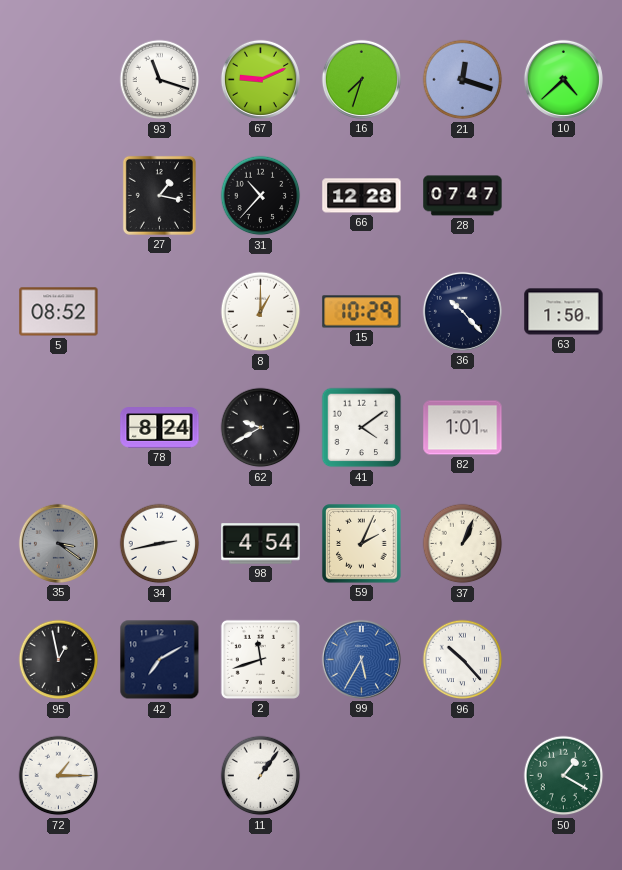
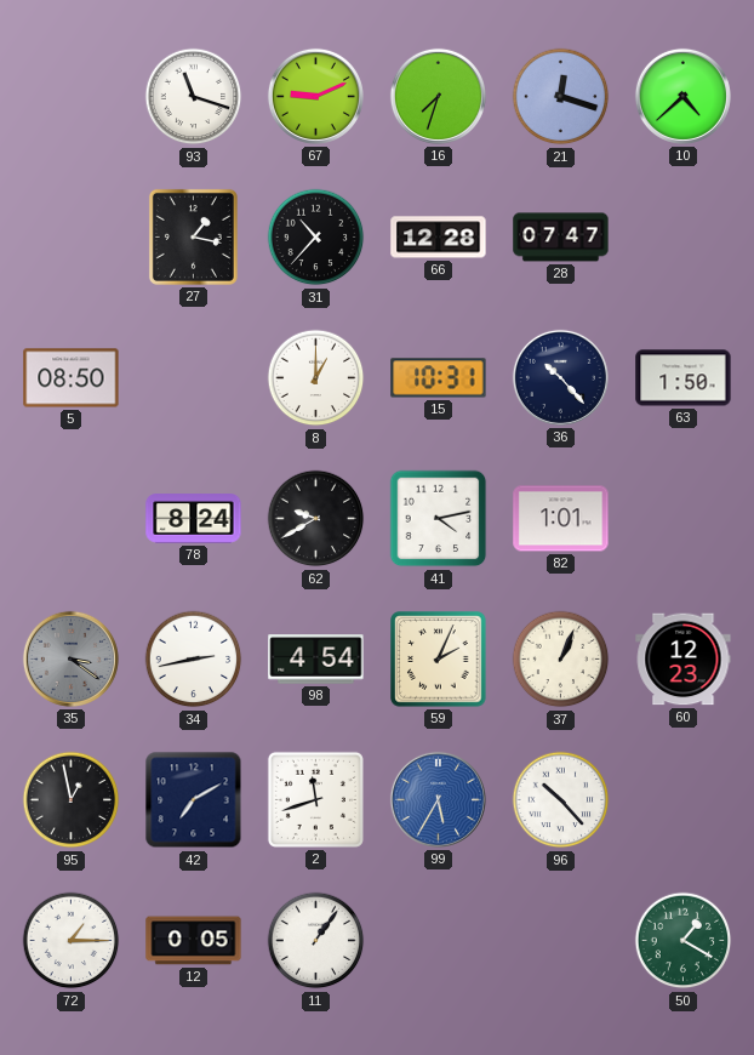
5: 08:52 -> 08:50 (72, 378)
15: 10:29 -> 10:31 (439, 378)
41: 4:09 -> 4:13 (439, 519)
60: none -> 12:23 (684, 660)
12: none -> 0:05 (194, 941)
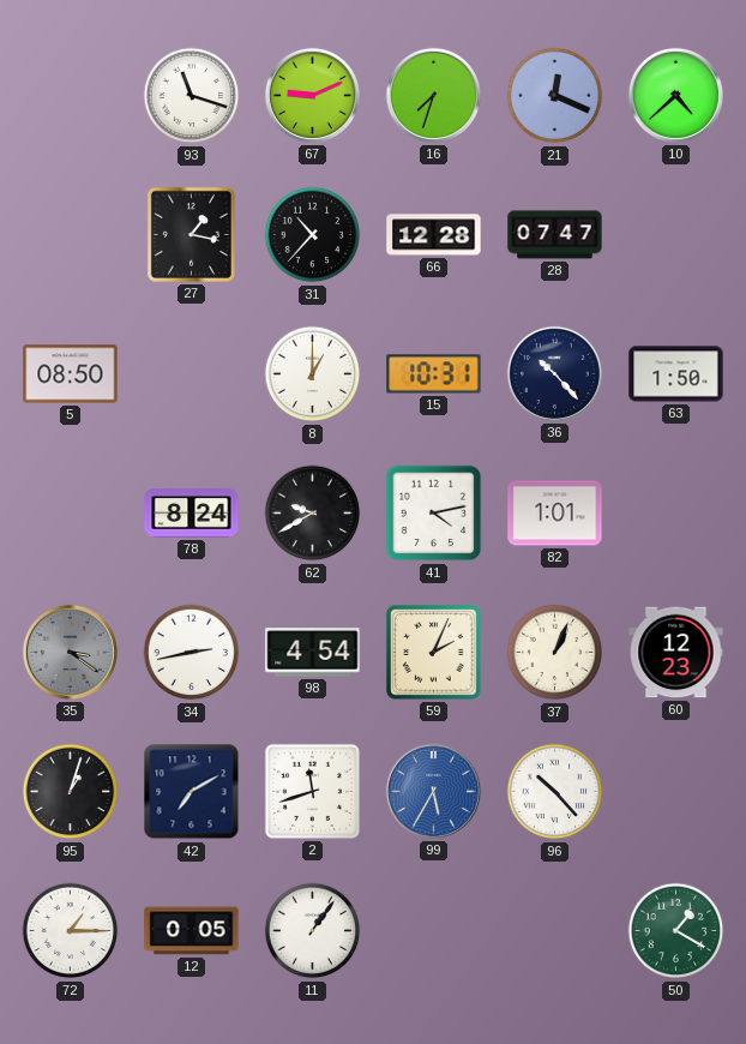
21: 12:18 -> 12:19 (555, 96)
95: 12:58 -> 1:03 (71, 792)
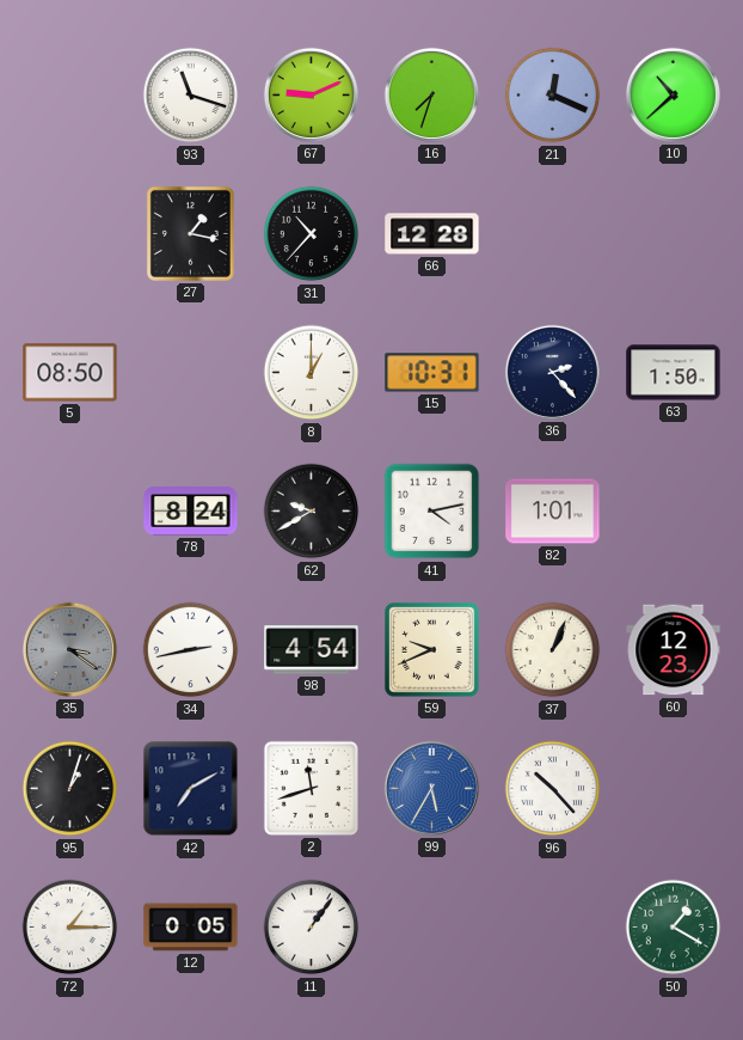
10: 4:38 -> 10:38 (673, 94)
28: 07:47 -> none (555, 235)
36: 10:23 -> 2:23 (552, 372)
59: 2:04 -> 9:41 (432, 650)
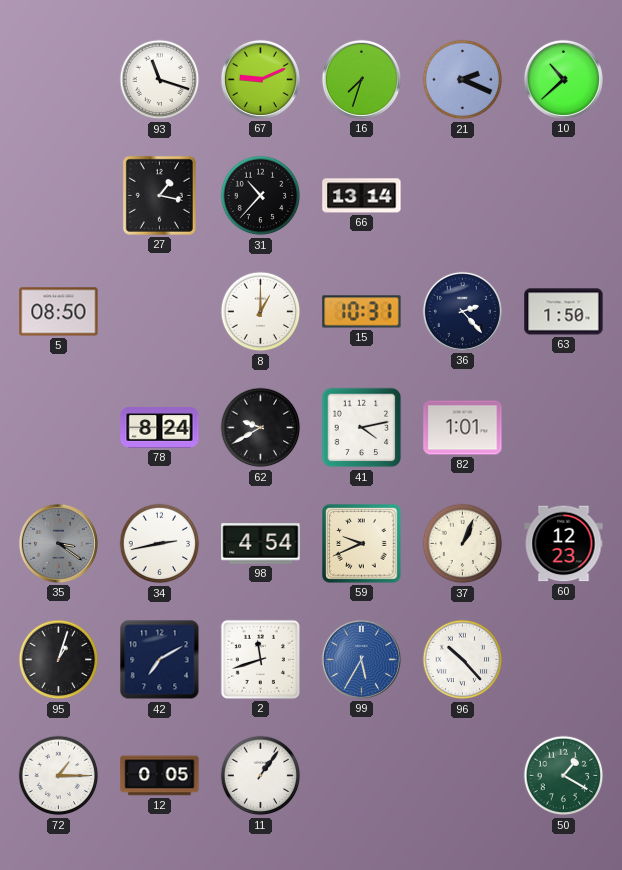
21: 12:19 -> 2:19 (463, 80)
66: 12:28 -> 13:14 (362, 196)
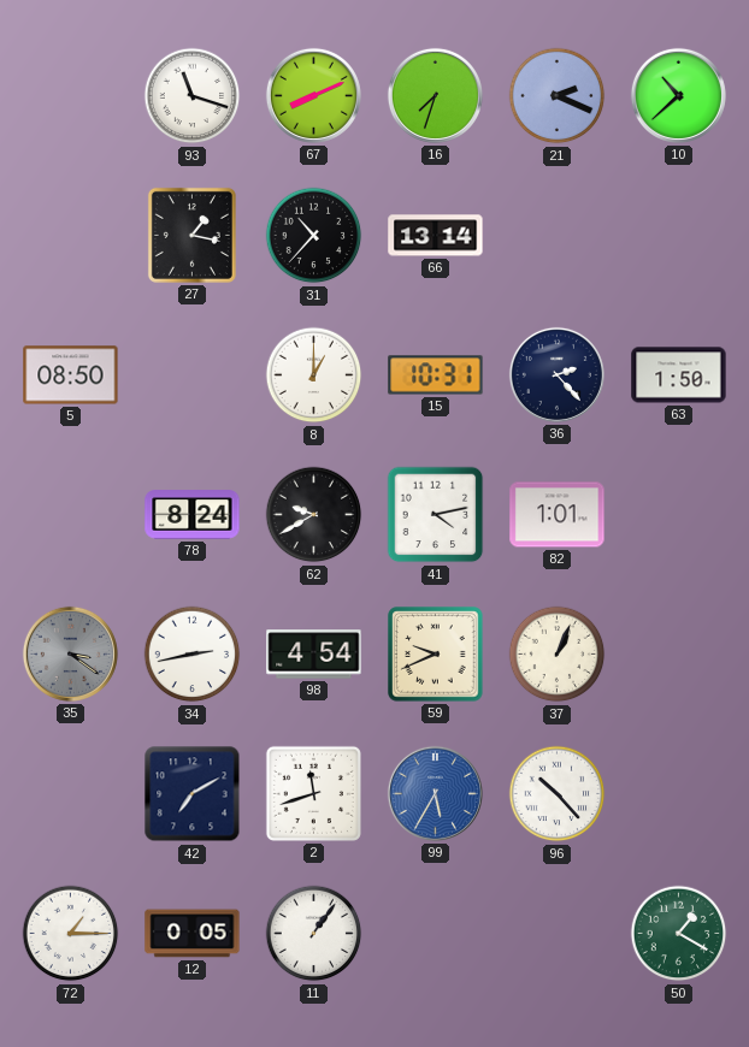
67: 9:11 -> 8:11 (313, 95)
60: 12:23 -> none (564, 544)
95: 1:03 -> none (59, 660)
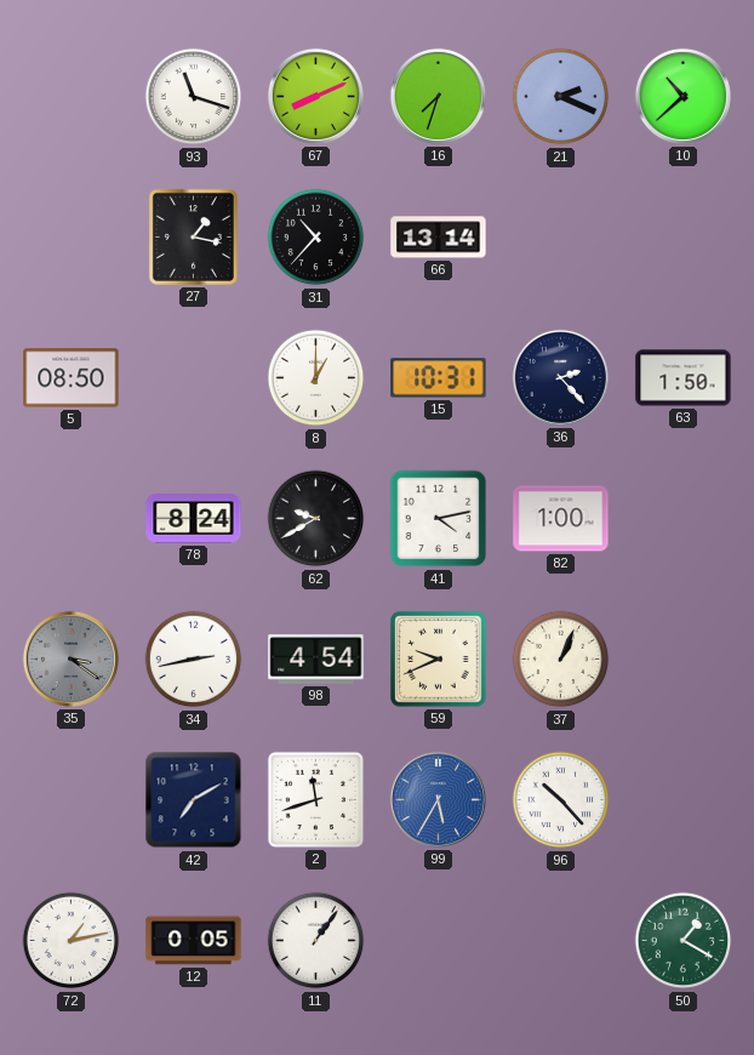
82: 1:01 -> 1:00 (561, 519)
72: 1:15 -> 1:13 (72, 941)
